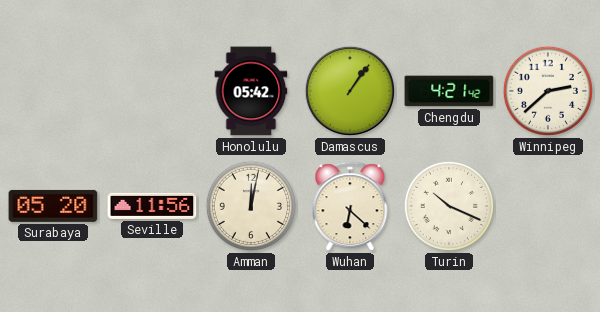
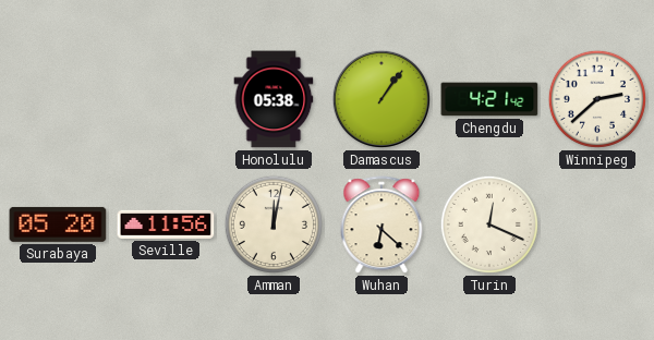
Honolulu: 05:42 -> 05:38 (274, 99)
Turin: 10:19 -> 12:19 (489, 224)
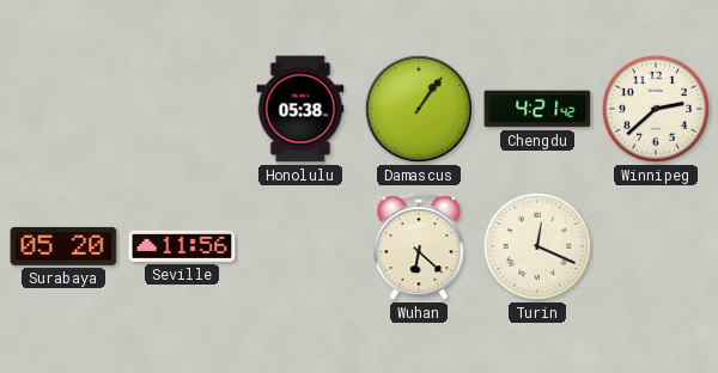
Amman: 12:02 -> none (274, 224)
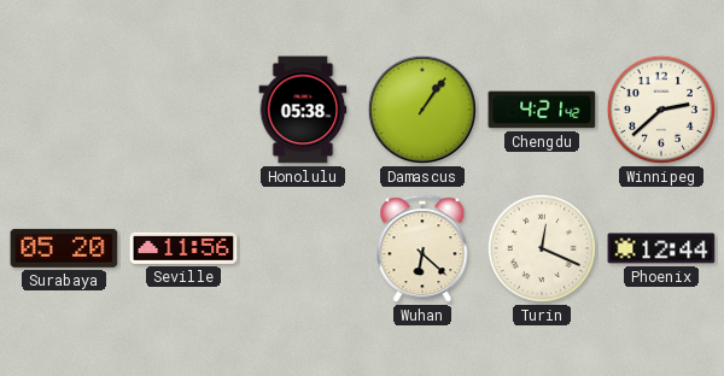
Phoenix: none -> 12:44 (661, 248)
